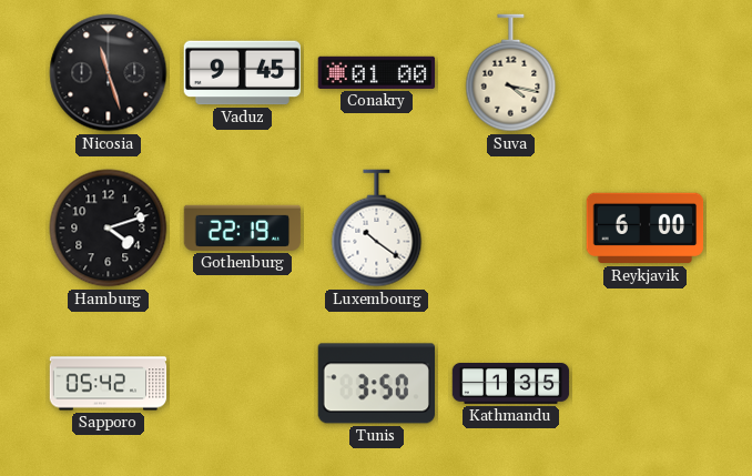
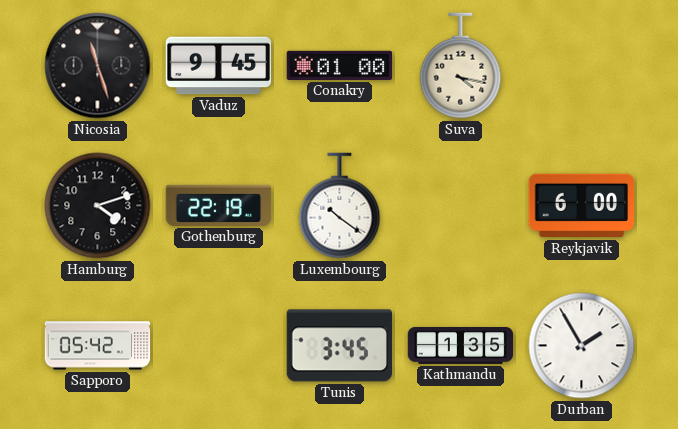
Tunis: 3:50 -> 3:45 (339, 346)
Durban: none -> 1:55 (582, 346)
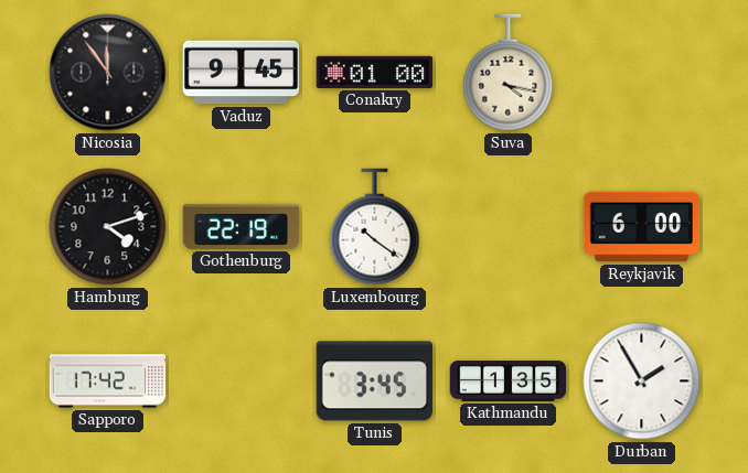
Nicosia: 11:27 -> 11:54 (108, 73)
Sapporo: 05:42 -> 17:42 (108, 381)
